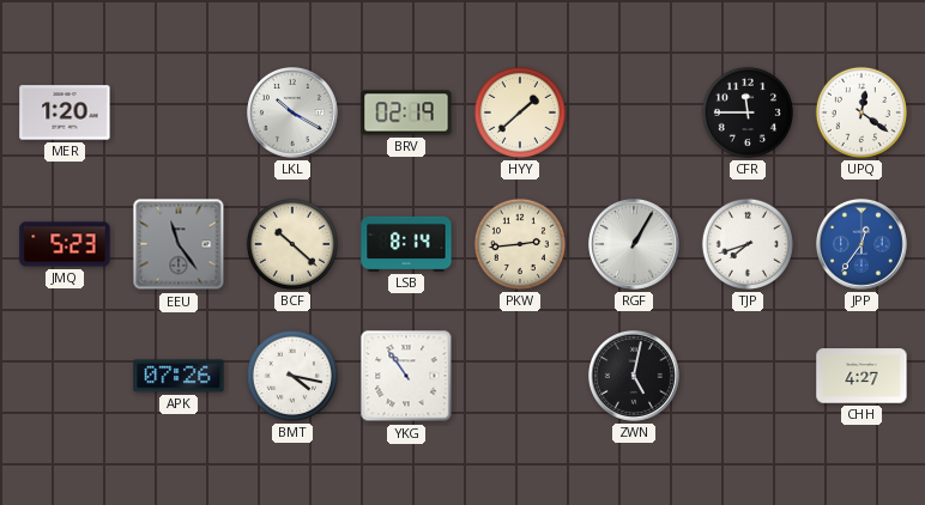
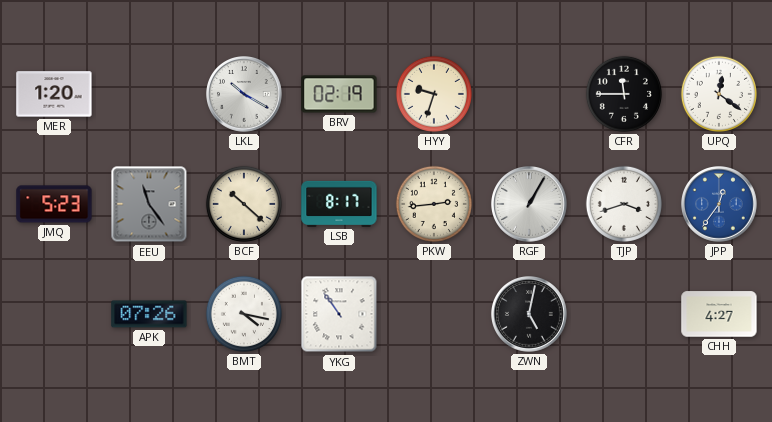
HYY: 1:38 -> 9:33 (434, 94)
LSB: 8:14 -> 8:17 (339, 204)
TJP: 7:42 -> 3:42 (624, 204)
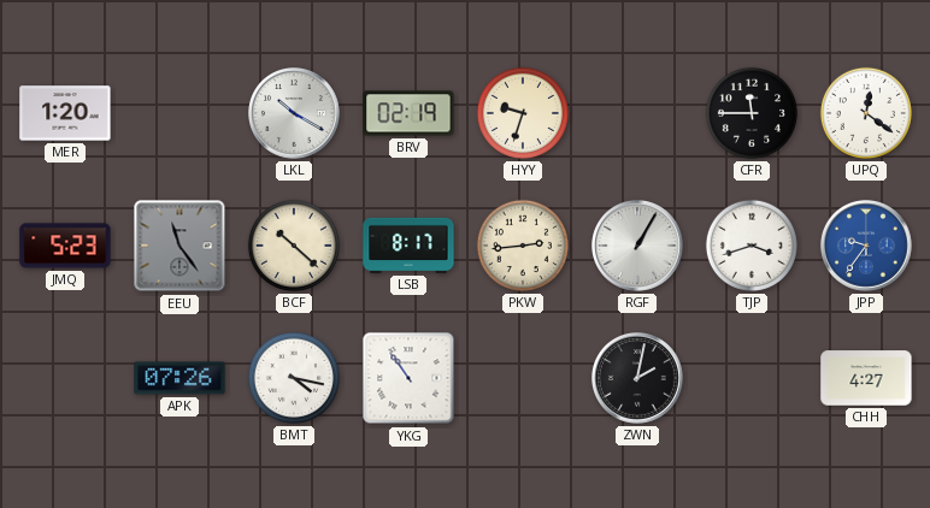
JPP: 12:36 -> 9:36 (867, 247)
ZWN: 5:02 -> 2:02 (638, 379)
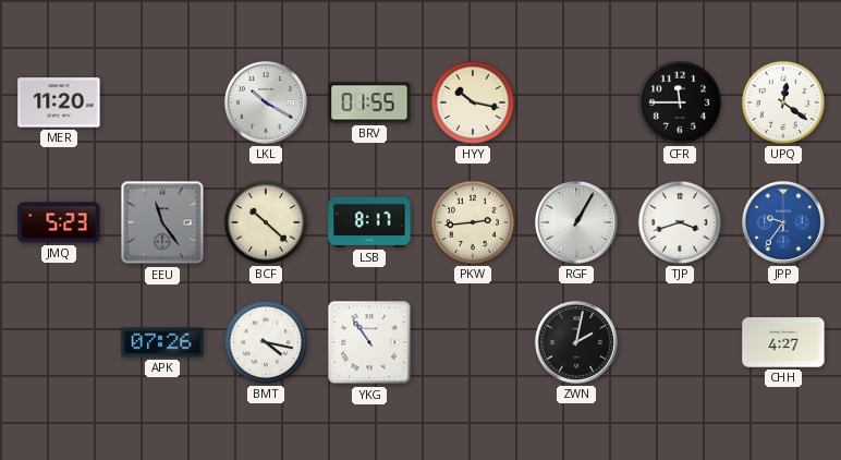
MER: 1:20 -> 11:20 (59, 102)
BRV: 02:19 -> 01:55 (369, 102)
HYY: 9:33 -> 10:17 (473, 102)
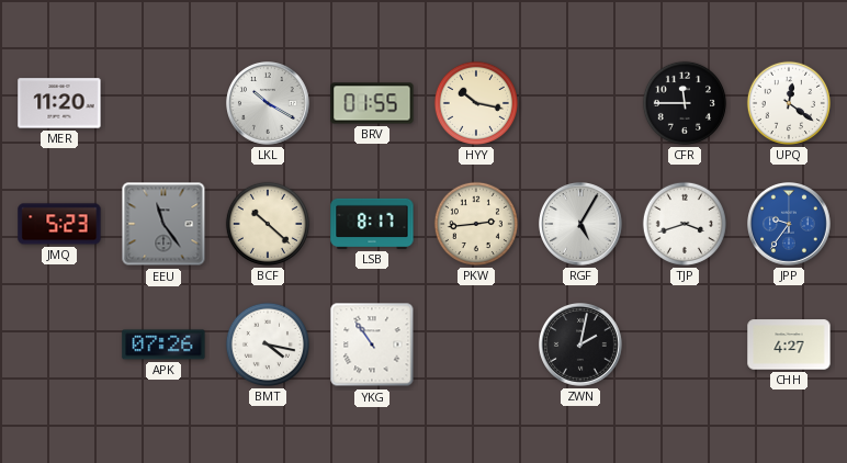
RGF: 1:05 -> 5:05 (581, 225)
